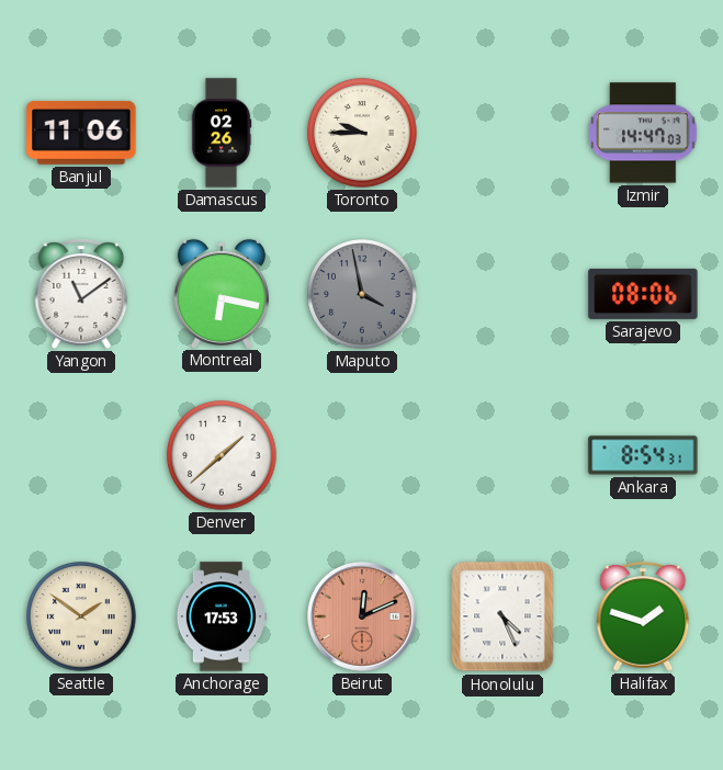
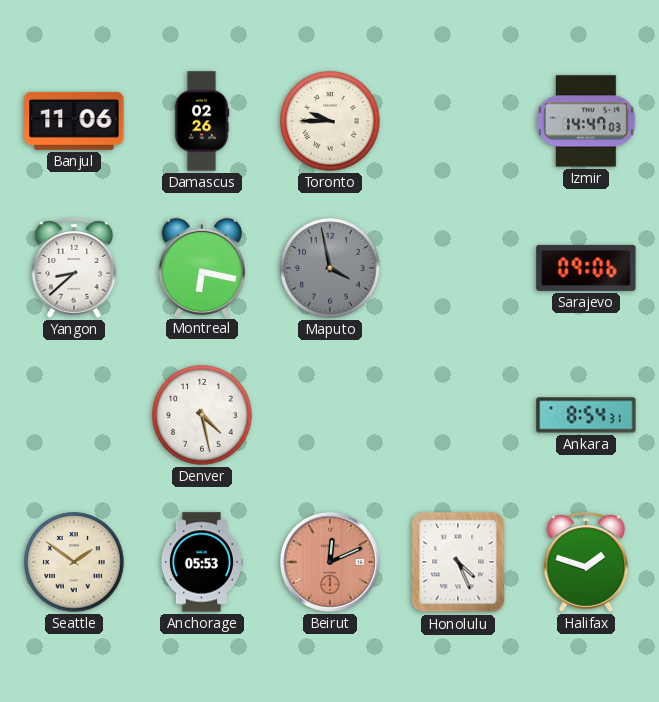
Yangon: 11:09 -> 8:38 (74, 268)
Sarajevo: 08:06 -> 09:06 (586, 268)
Denver: 1:38 -> 4:28 (202, 415)
Anchorage: 17:53 -> 05:53 (201, 562)
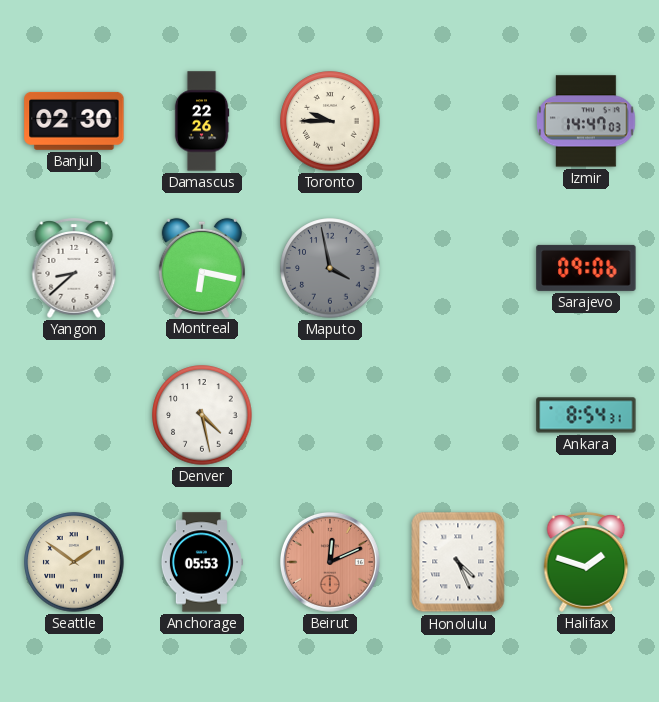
Banjul: 11:06 -> 02:30 (74, 121)
Damascus: 02:26 -> 22:26 (202, 121)
